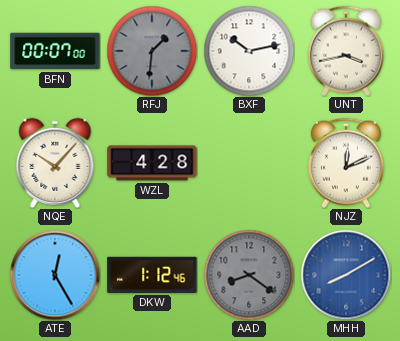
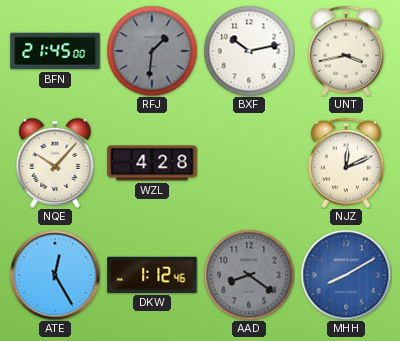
BFN: 00:07 -> 21:45 (55, 51)
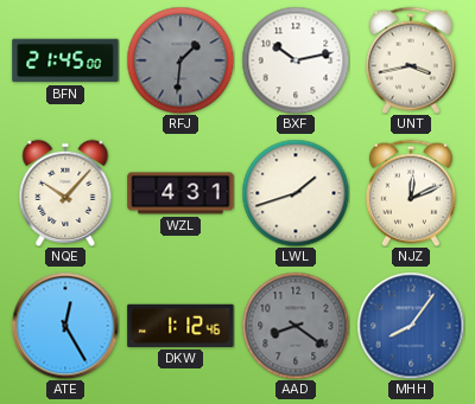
WZL: 4:28 -> 4:31 (180, 193)
LWL: none -> 1:42 (296, 193)
MHH: 8:10 -> 8:06 (411, 326)
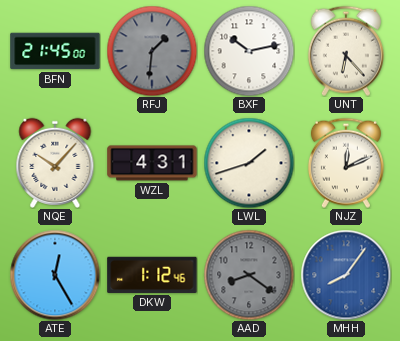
UNT: 3:43 -> 6:23 (346, 51)
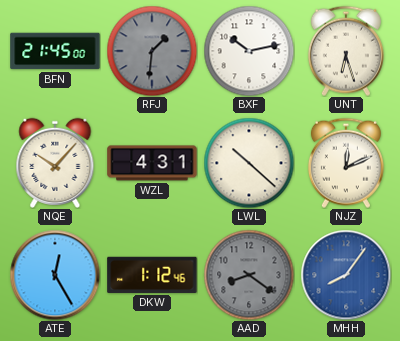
UNT: 6:23 -> 6:27 (346, 51)
LWL: 1:42 -> 10:22 (249, 163)
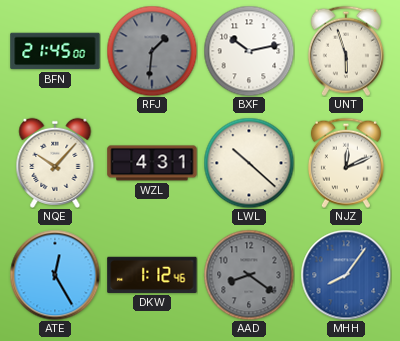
UNT: 6:27 -> 5:57 (346, 51)
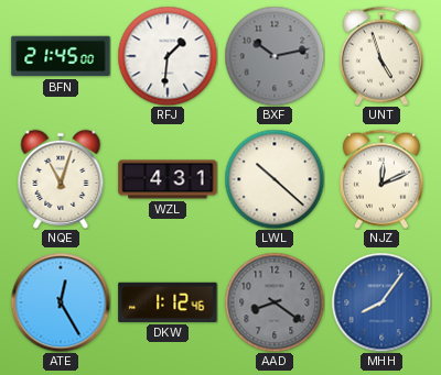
RFJ dial: grey -> white (168, 56)
BXF dial: white -> grey (275, 56)
UNT: 5:57 -> 4:57 (381, 56)
NQE: 10:07 -> 11:03 (61, 179)
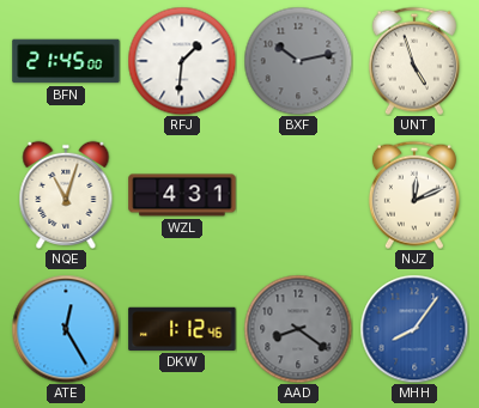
LWL: 10:22 -> none (275, 179)
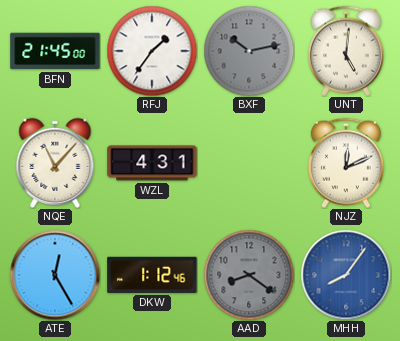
RFJ: 1:31 -> 1:36 (152, 51)
UNT: 4:57 -> 5:01 (346, 51)
NQE: 11:03 -> 11:07 (55, 163)
